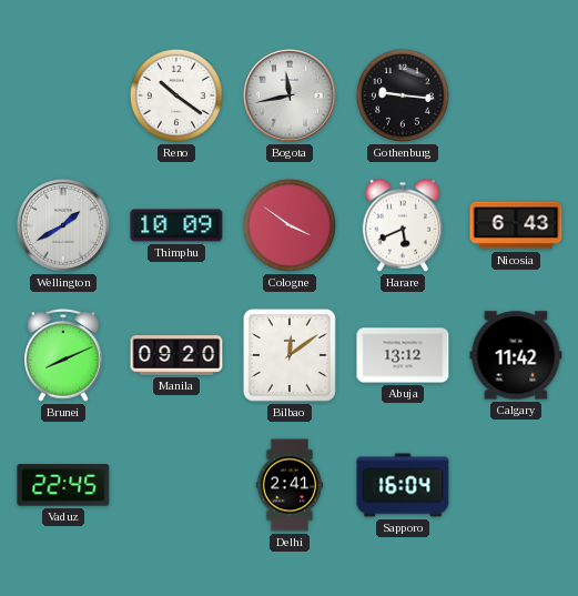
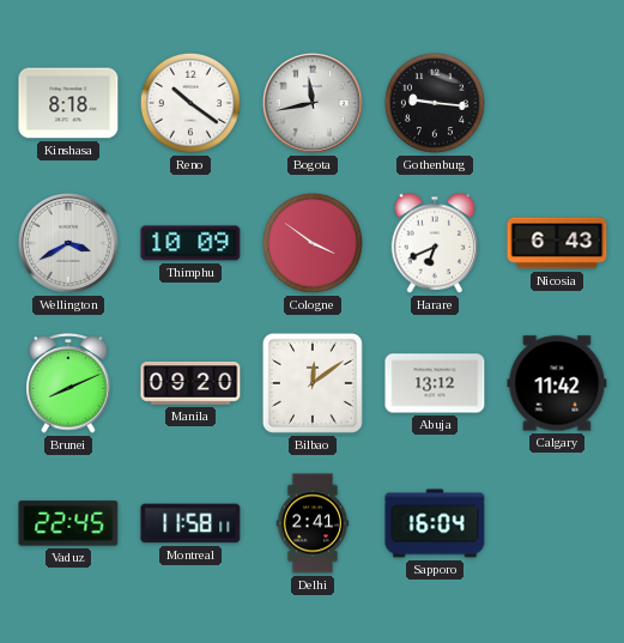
Kinshasa: none -> 8:18 (68, 103)
Wellington: 1:40 -> 3:40 (68, 243)
Harare: 5:41 -> 6:41 (435, 243)
Montreal: none -> 11:58 (190, 523)
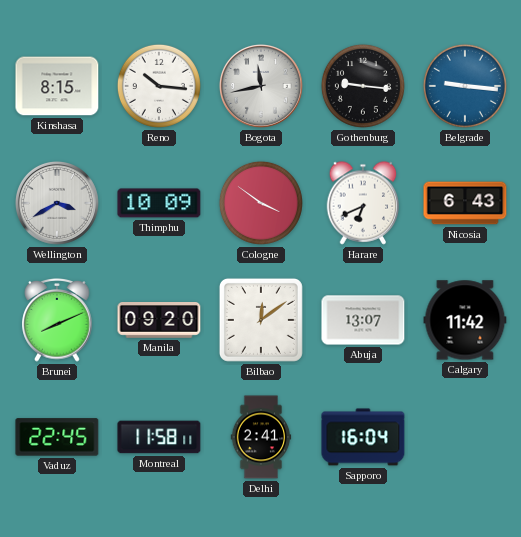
Kinshasa: 8:18 -> 8:15 (57, 86)
Reno: 10:21 -> 10:16 (159, 86)
Belgrade: none -> 9:16 (465, 86)
Abuja: 13:12 -> 13:07 (363, 320)
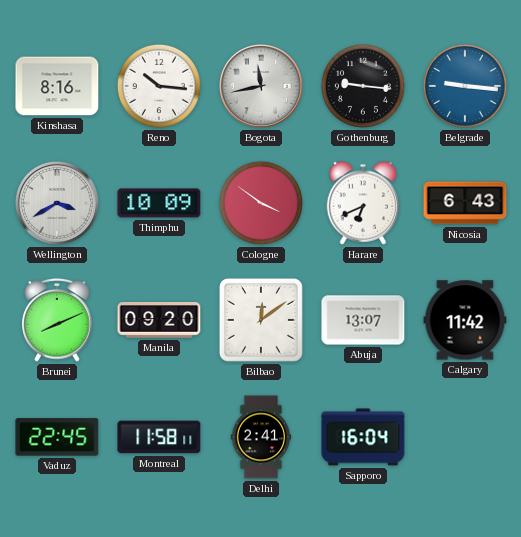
Kinshasa: 8:15 -> 8:16 (57, 86)
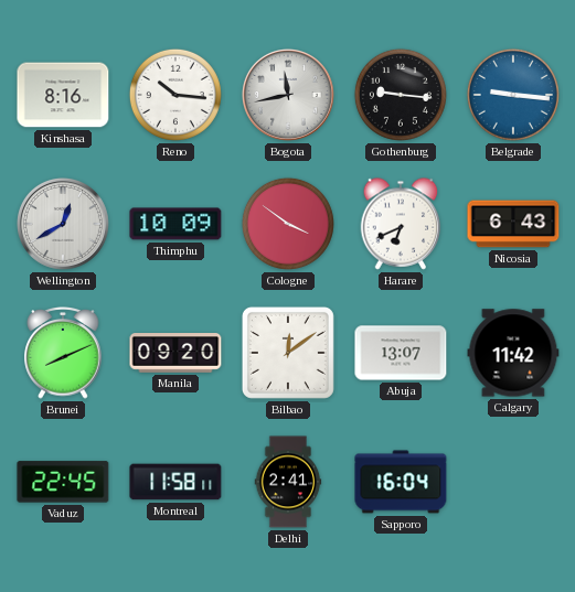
Wellington: 3:40 -> 12:40 (63, 224)
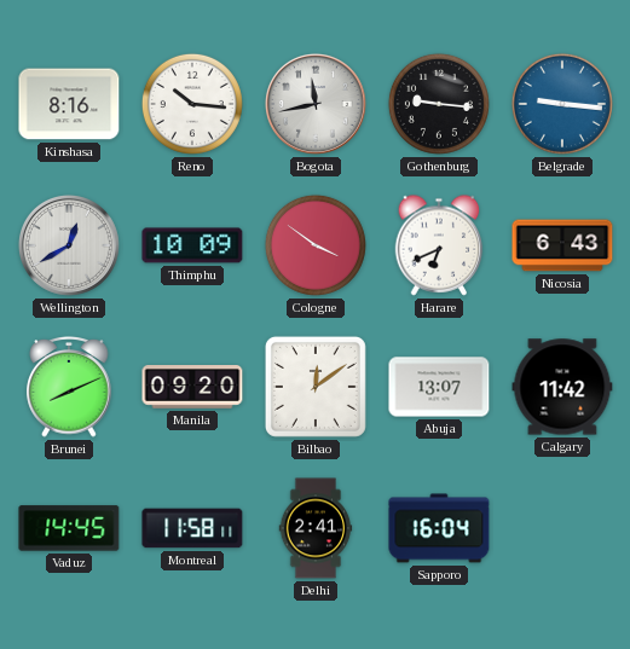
Vaduz: 22:45 -> 14:45 (69, 528)
